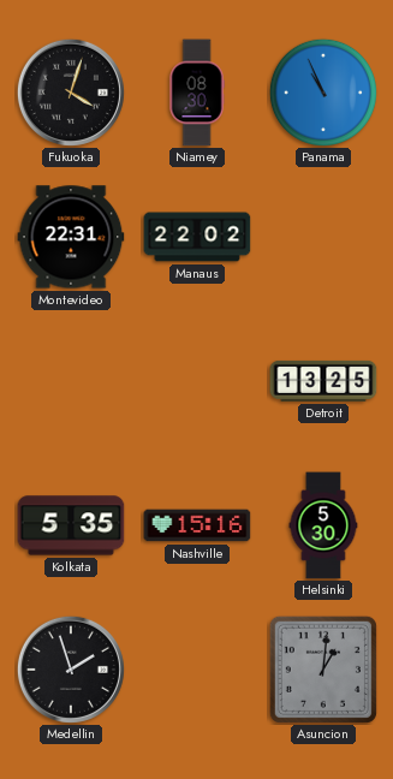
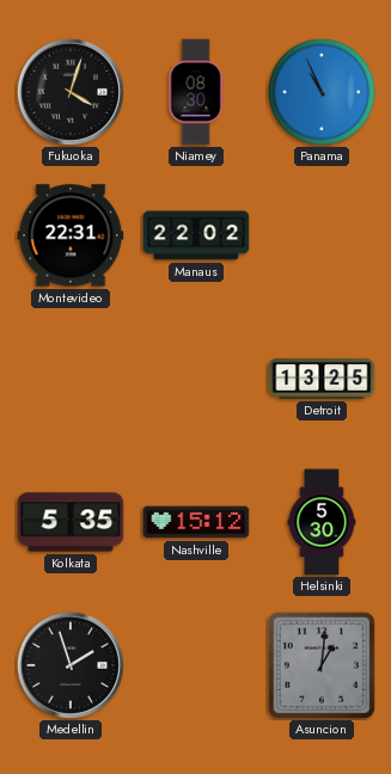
Nashville: 15:16 -> 15:12 (196, 522)
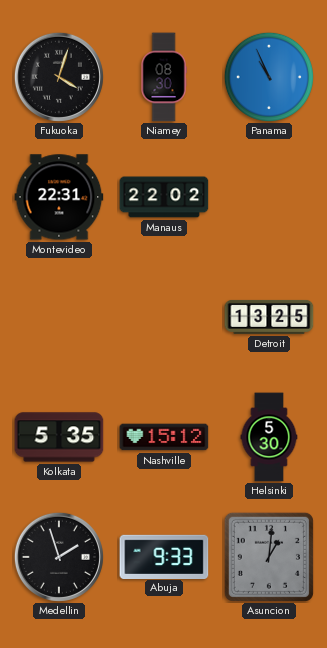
Abuja: none -> 9:33 (164, 556)
